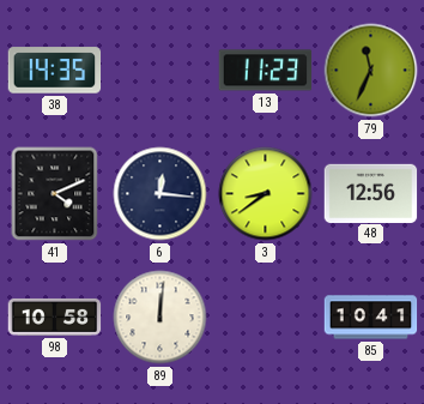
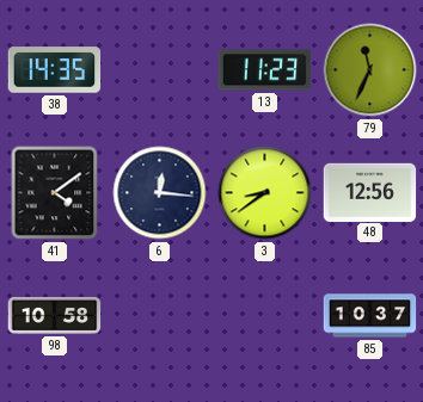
41: 4:11 -> 4:09 (55, 193)
89: 12:01 -> none (160, 318)
85: 10:41 -> 10:37 (370, 316)
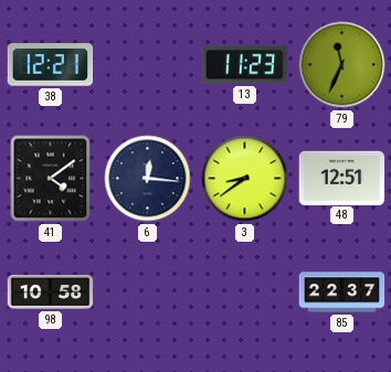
38: 14:35 -> 12:21 (51, 65)
48: 12:56 -> 12:51 (342, 178)
85: 10:37 -> 22:37 (342, 293)
